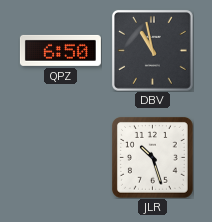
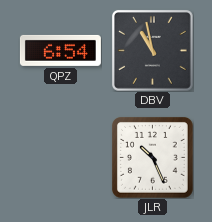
QPZ: 6:50 -> 6:54 (60, 50)
JLR: 10:27 -> 10:26 (152, 157)
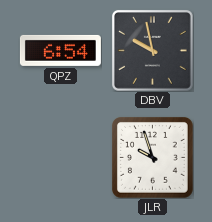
DBV: 10:58 -> 9:58 (152, 50)
JLR: 10:26 -> 9:57 (152, 157)
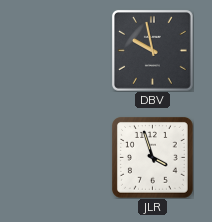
QPZ: 6:54 -> none (60, 50)
JLR: 9:57 -> 3:57 (152, 157)
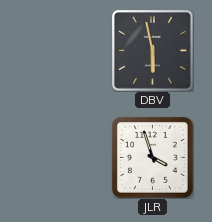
DBV: 9:58 -> 5:58 (152, 50)
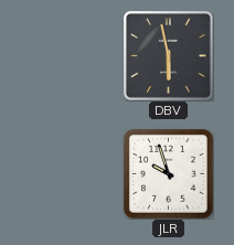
JLR: 3:57 -> 9:57 (168, 173)
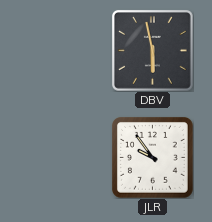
JLR: 9:57 -> 9:54 (152, 157)
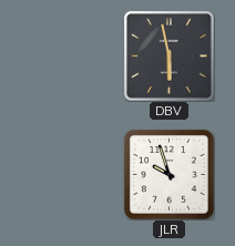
JLR: 9:54 -> 9:57 (168, 174)
